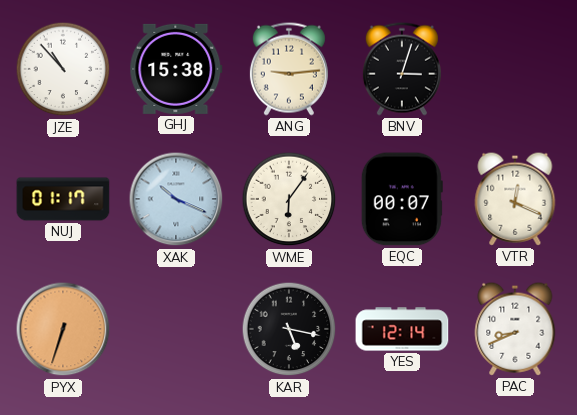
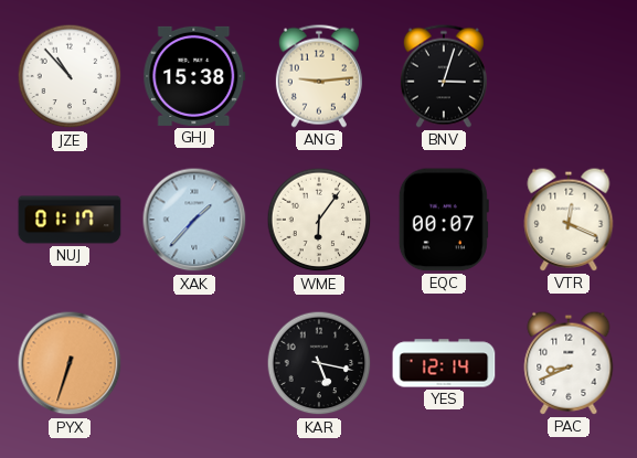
XAK: 10:19 -> 1:37 (194, 220)
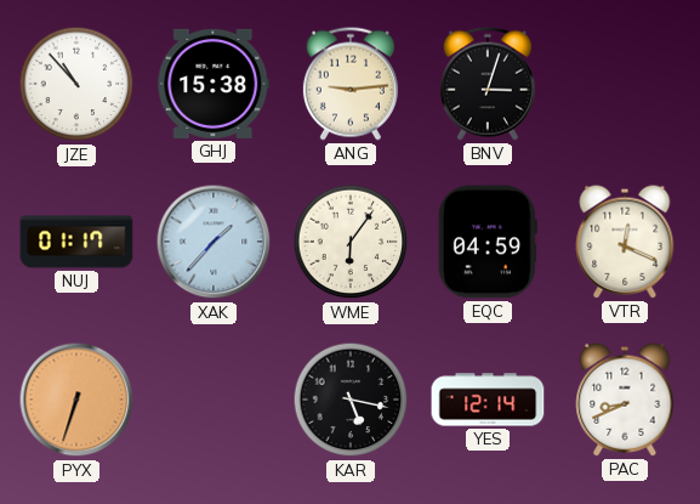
EQC: 00:07 -> 04:59 (488, 242)
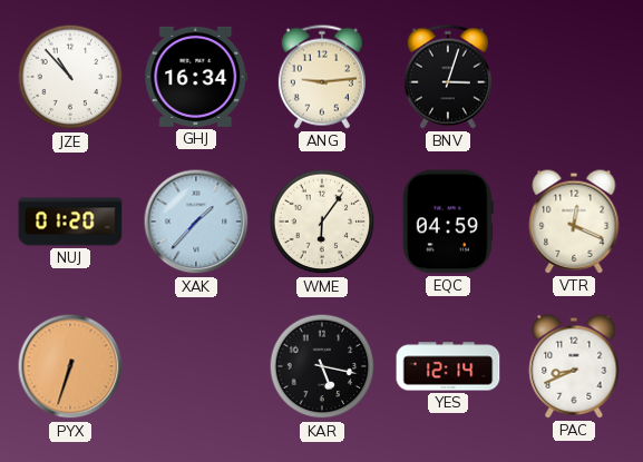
GHJ: 15:38 -> 16:34 (196, 77)
NUJ: 01:17 -> 01:20 (70, 222)
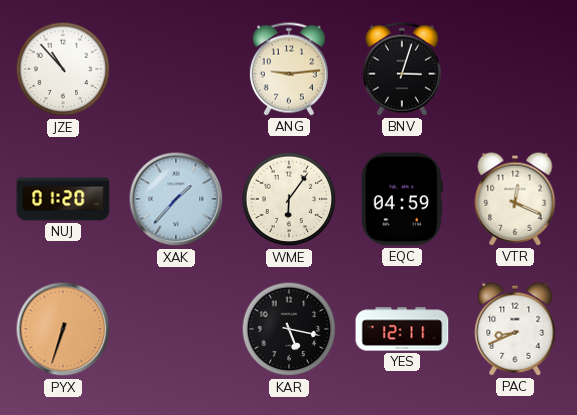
GHJ: 16:34 -> none (196, 77)
YES: 12:14 -> 12:11 (402, 329)
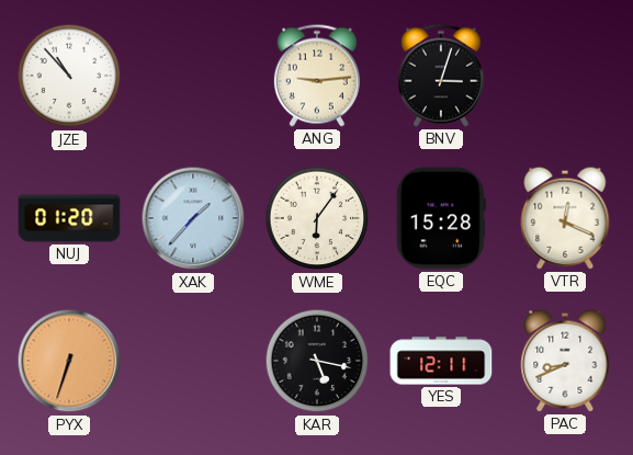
EQC: 04:59 -> 15:28 (441, 218)
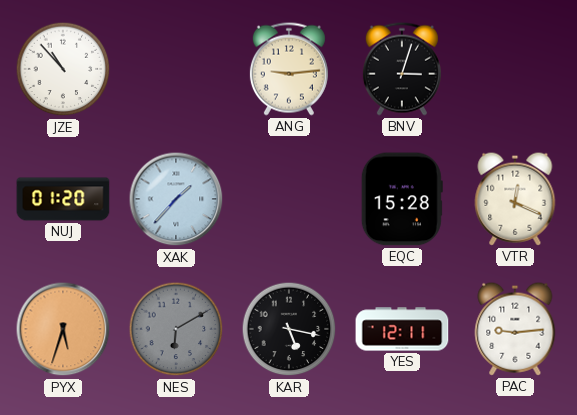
WME: 6:06 -> none (317, 218)
PYX: 6:33 -> 5:33 (63, 329)
NES: none -> 6:10 (176, 329)
PAC: 8:41 -> 9:14 (515, 329)
